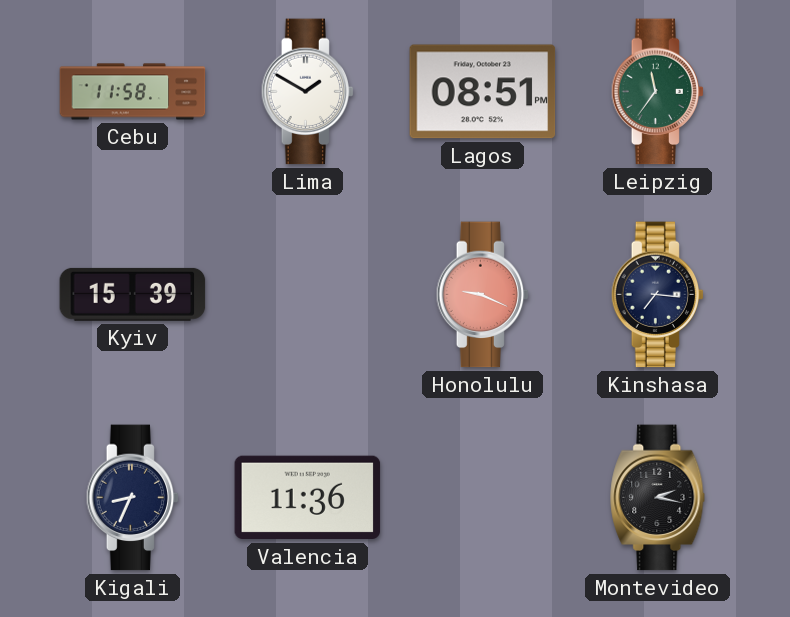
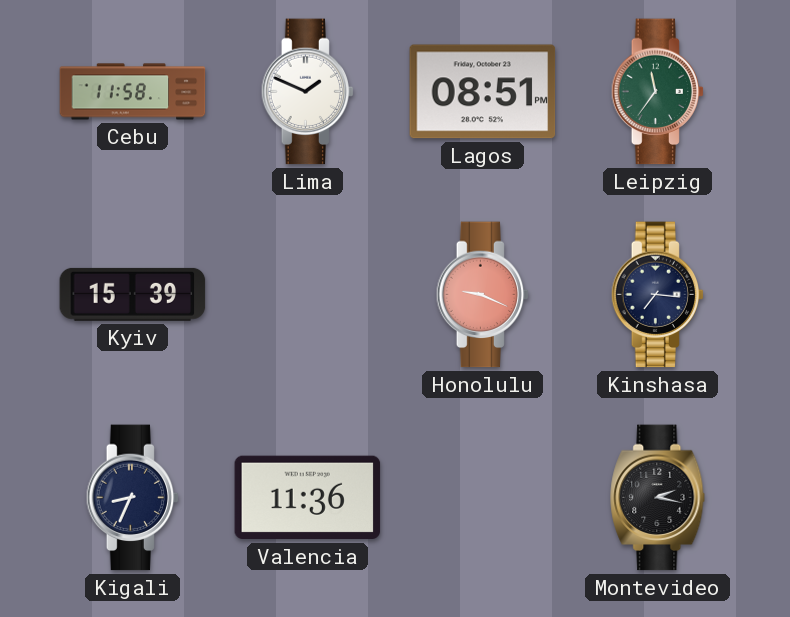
Lima: 1:50 -> 1:49 (308, 92)
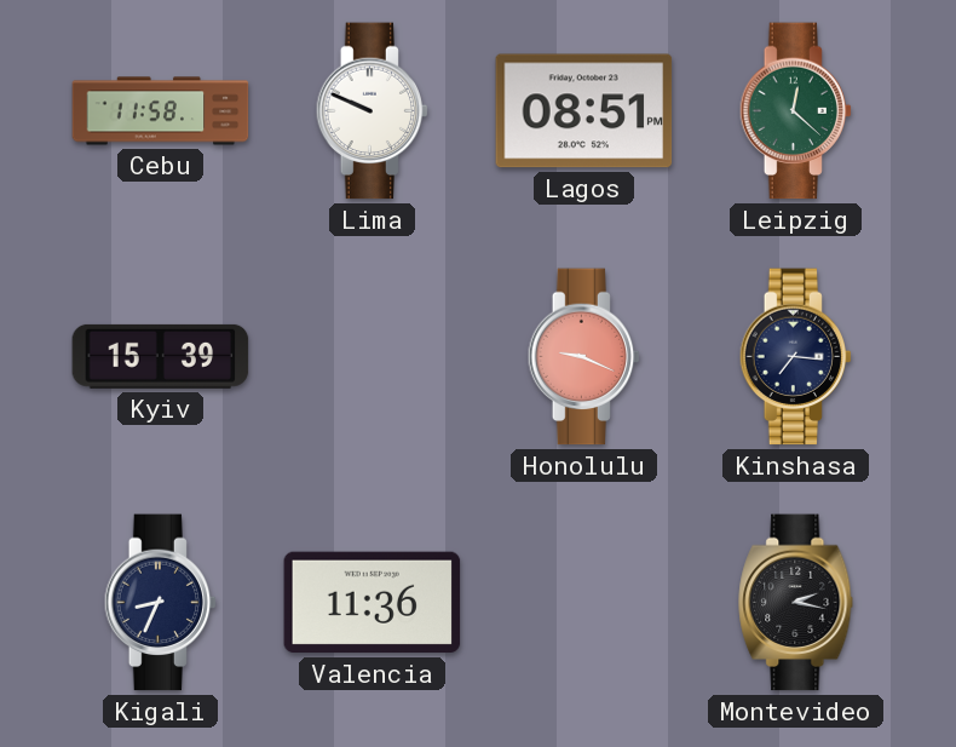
Lima: 1:49 -> 9:49 (373, 111)
Leipzig: 11:36 -> 12:22 (796, 111)
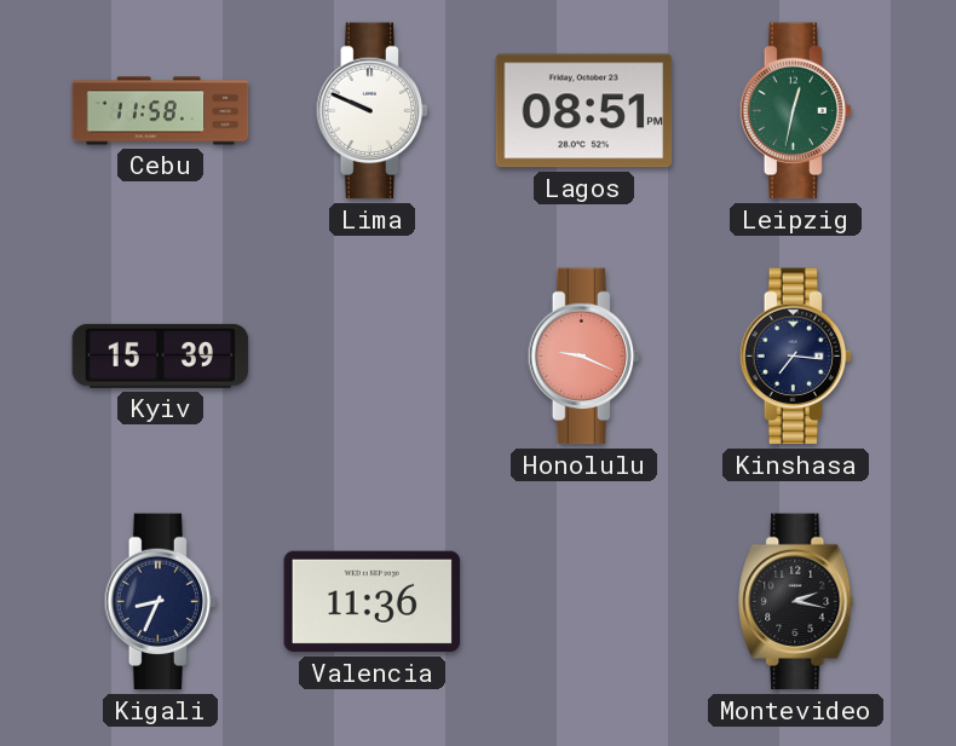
Leipzig: 12:22 -> 12:32 (796, 111)
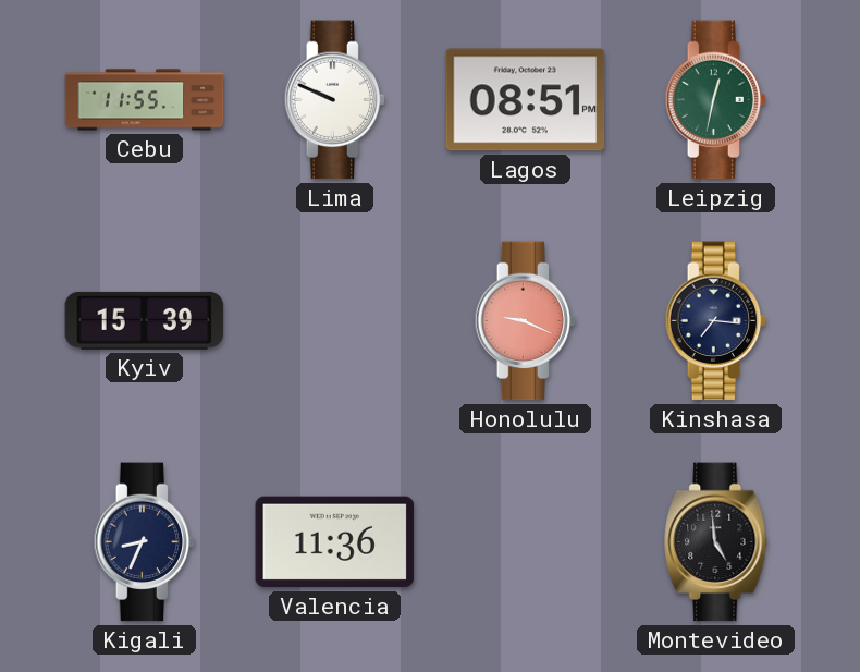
Cebu: 11:58 -> 11:55 (145, 100)
Montevideo: 2:17 -> 4:59 (716, 542)
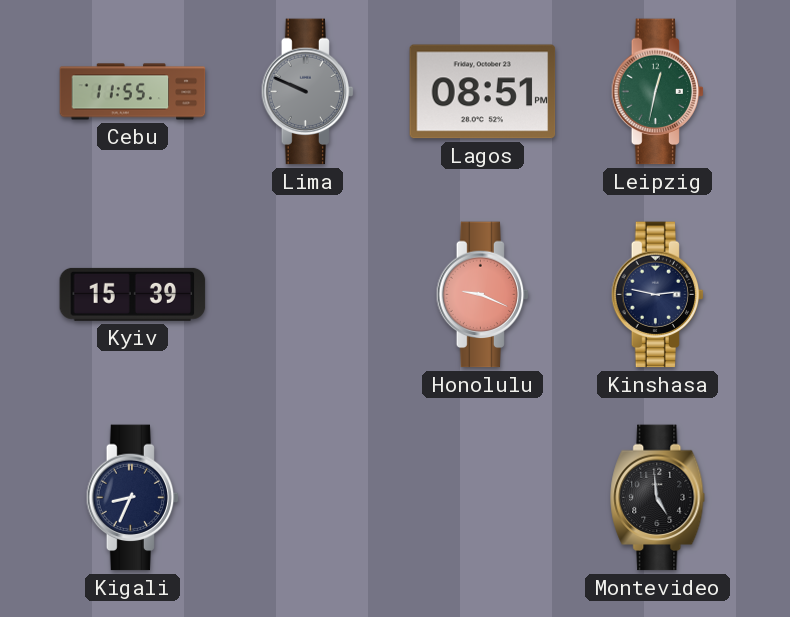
Lima dial: white -> grey (308, 92)
Kinshasa: 7:16 -> 2:47 (658, 295)
Valencia: 11:36 -> none (335, 542)
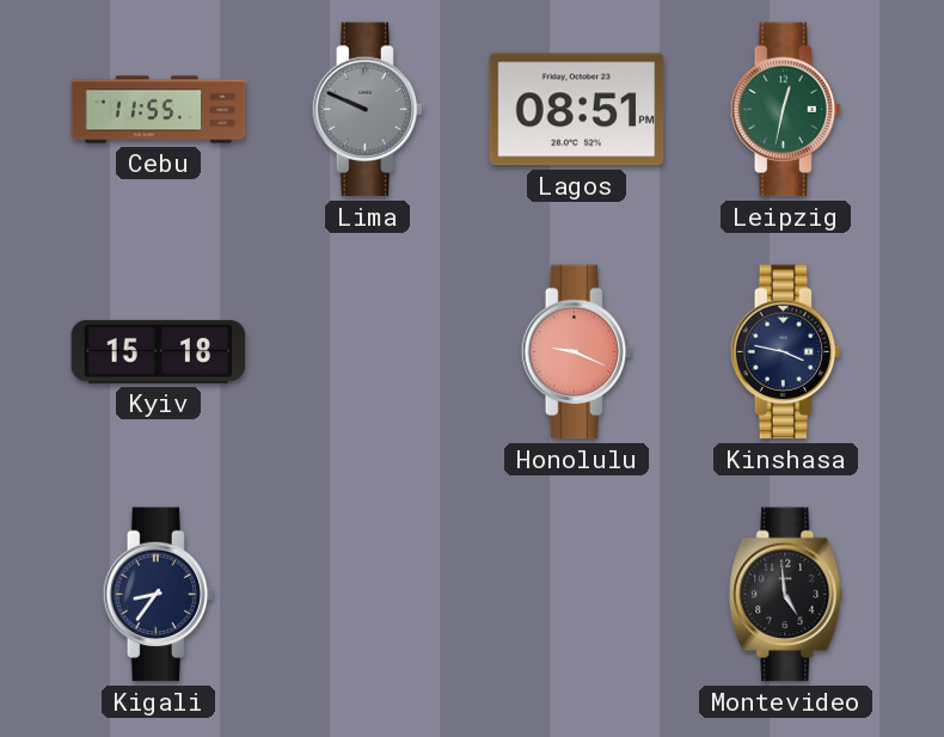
Kyiv: 15:39 -> 15:18 (159, 351)
Kinshasa: 2:47 -> 3:47 (786, 352)
Kigali: 8:34 -> 8:36 (159, 595)
